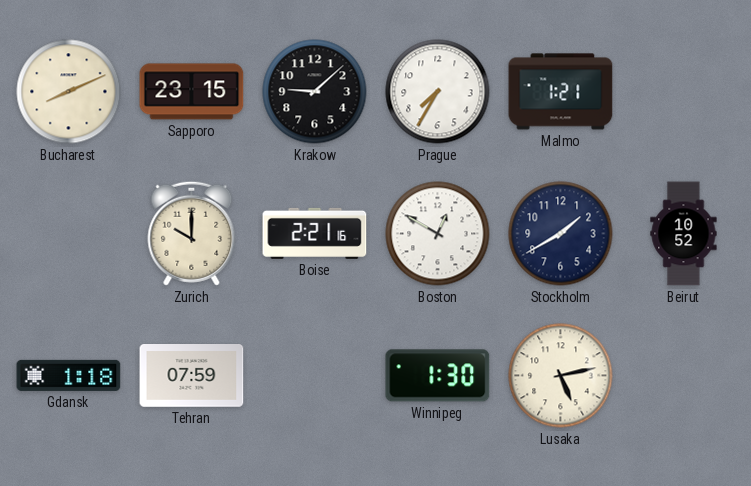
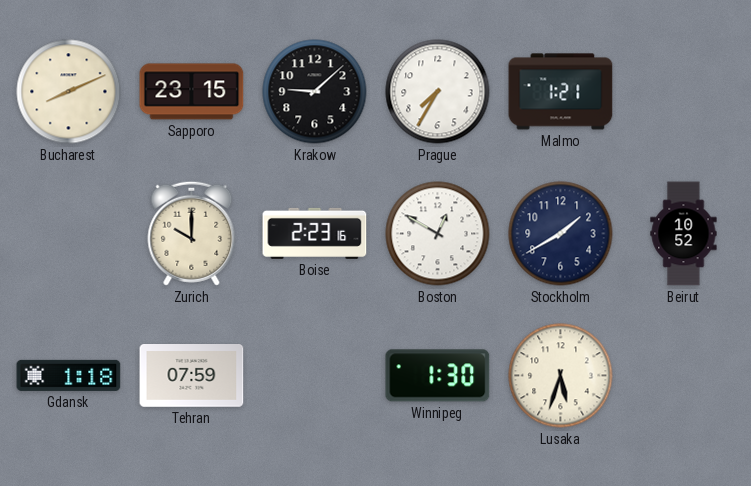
Boise: 2:21 -> 2:23 (315, 233)
Lusaka: 5:13 -> 5:33 (561, 376)
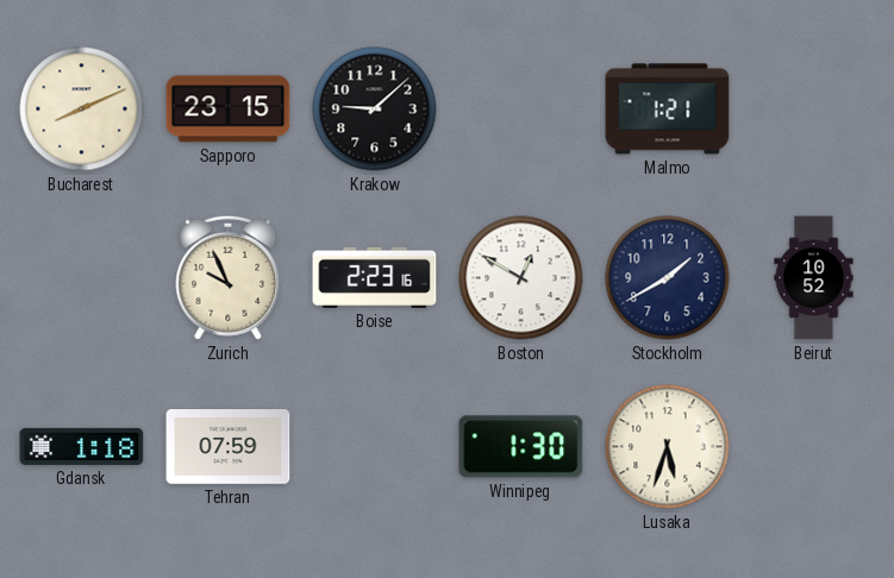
Prague: 7:35 -> none (438, 92)
Zurich: 10:00 -> 9:56 (229, 277)
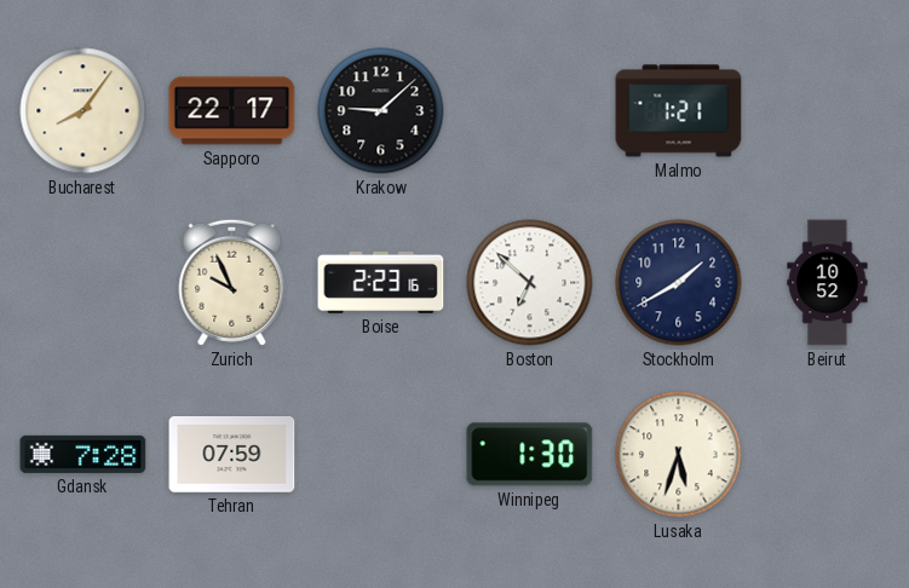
Bucharest: 8:11 -> 8:06 (84, 111)
Sapporo: 23:15 -> 22:17 (232, 111)
Boston: 12:50 -> 6:52 (530, 283)
Gdansk: 1:18 -> 7:28 (84, 454)
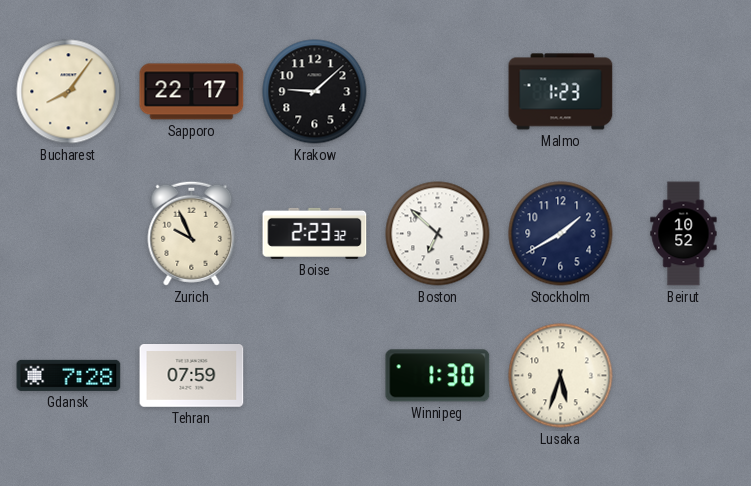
Malmo: 1:21 -> 1:23 (561, 92)
Boise: 2:23:16 -> 2:23:32 (315, 233)
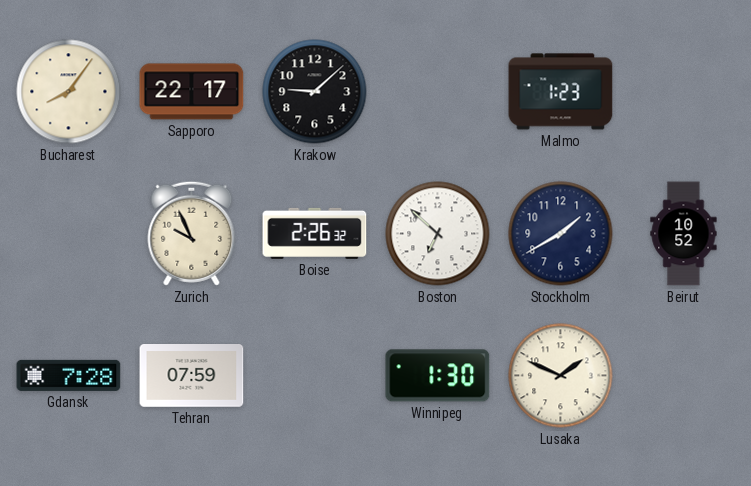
Boise: 2:23 -> 2:26 (315, 233)
Lusaka: 5:33 -> 1:49 (561, 376)
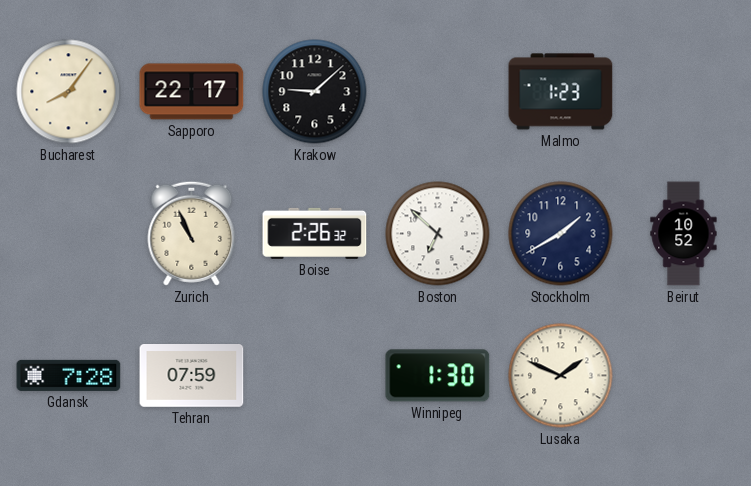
Zurich: 9:56 -> 10:56 (192, 233)
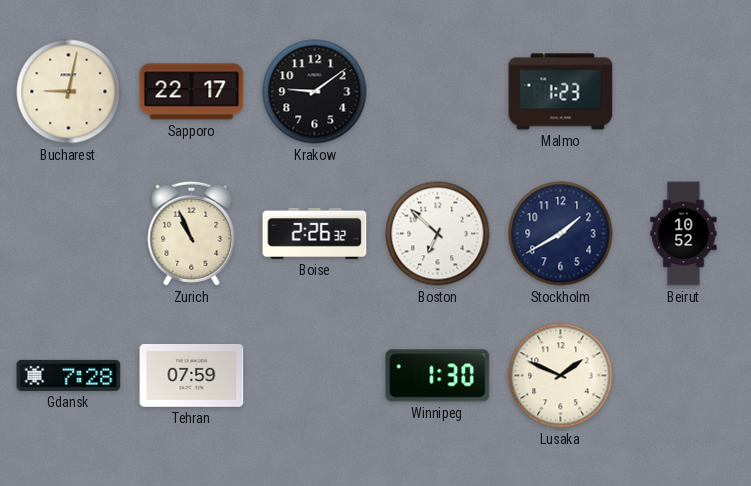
Bucharest: 8:06 -> 9:02 (69, 92)
Krakow: 9:08 -> 9:09 (315, 92)
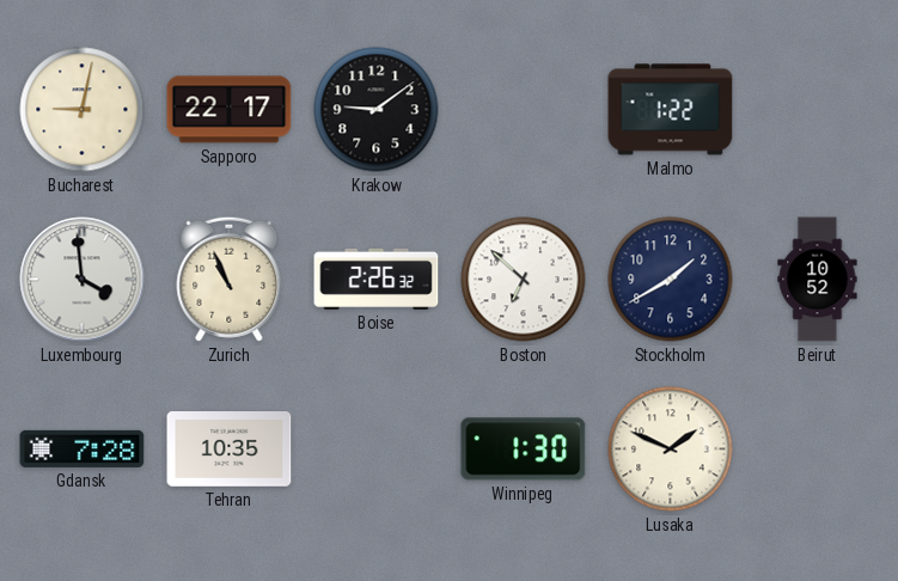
Malmo: 1:23 -> 1:22 (671, 110)
Luxembourg: none -> 3:59 (83, 280)
Tehran: 07:59 -> 10:35 (230, 449)
